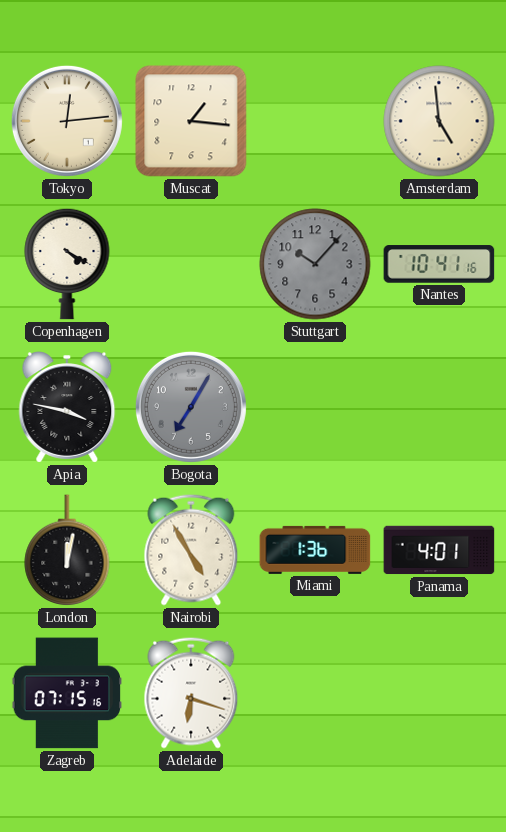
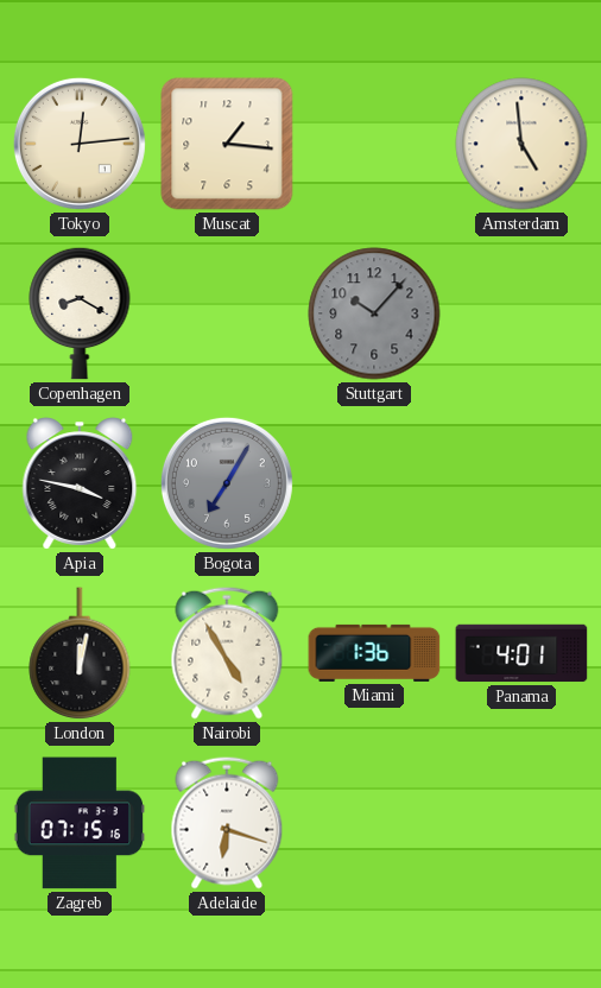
Copenhagen: 4:20 -> 8:20 (80, 313)
Nantes: 10:41 -> none (439, 264)
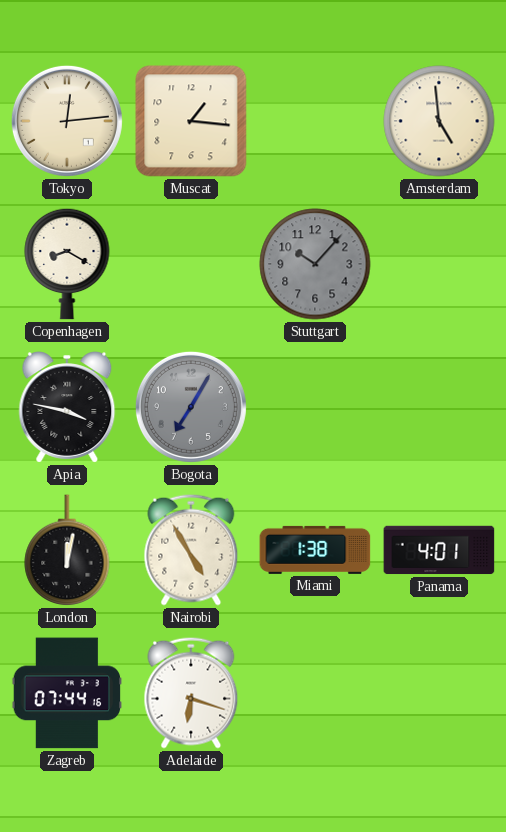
Miami: 1:36 -> 1:38 (315, 550)
Zagreb: 07:15 -> 07:44 (67, 693)
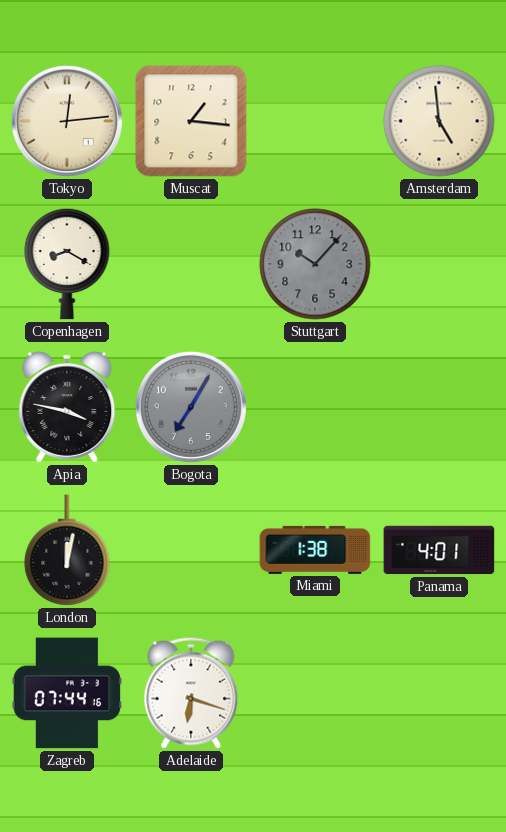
Nairobi: 4:55 -> none (191, 550)
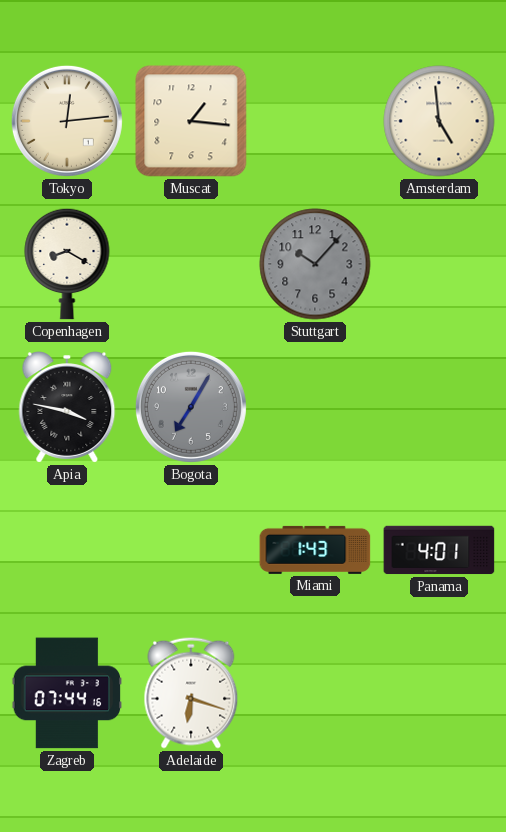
London: 12:02 -> none (67, 551)
Miami: 1:38 -> 1:43 (315, 550)
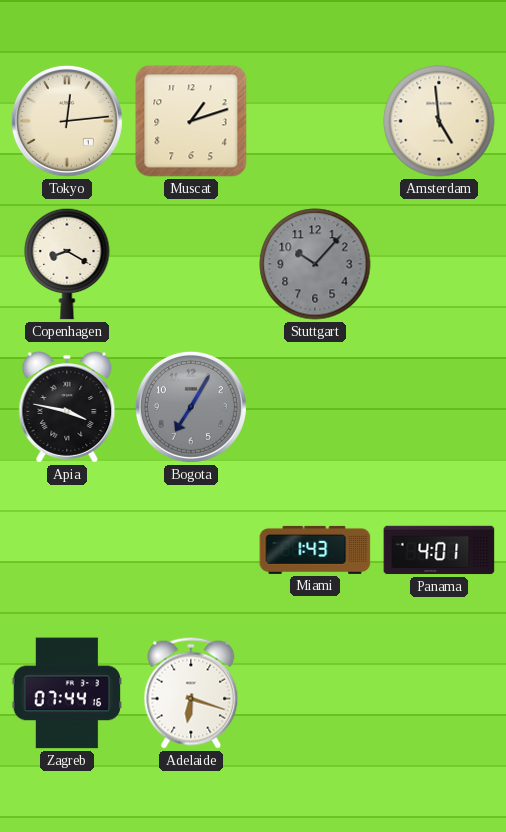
Muscat: 1:16 -> 1:12 (191, 121)
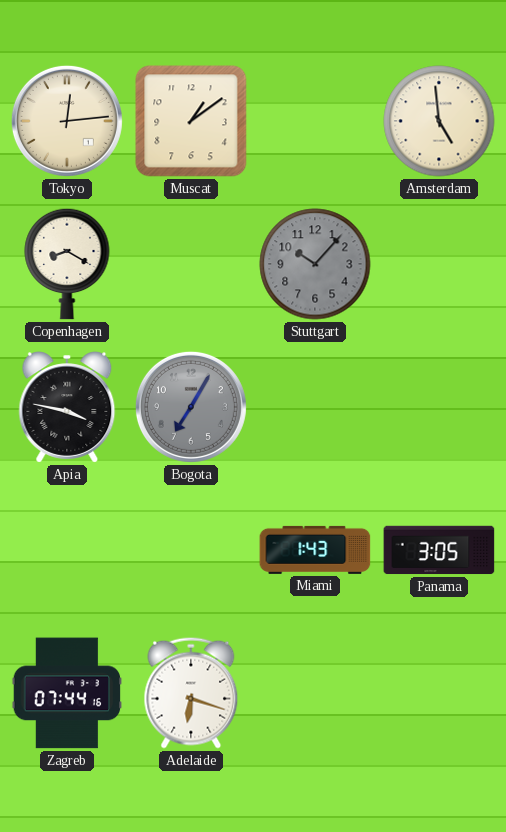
Muscat: 1:12 -> 1:09 (191, 121)
Panama: 4:01 -> 3:05 (439, 550)
